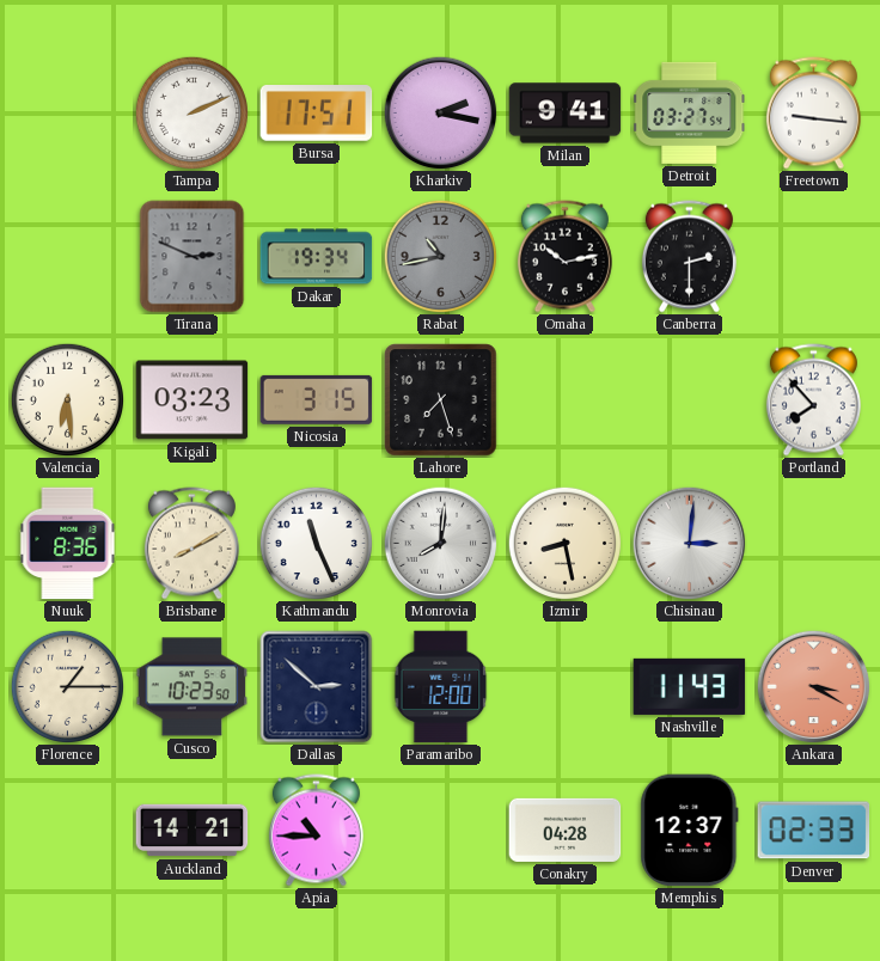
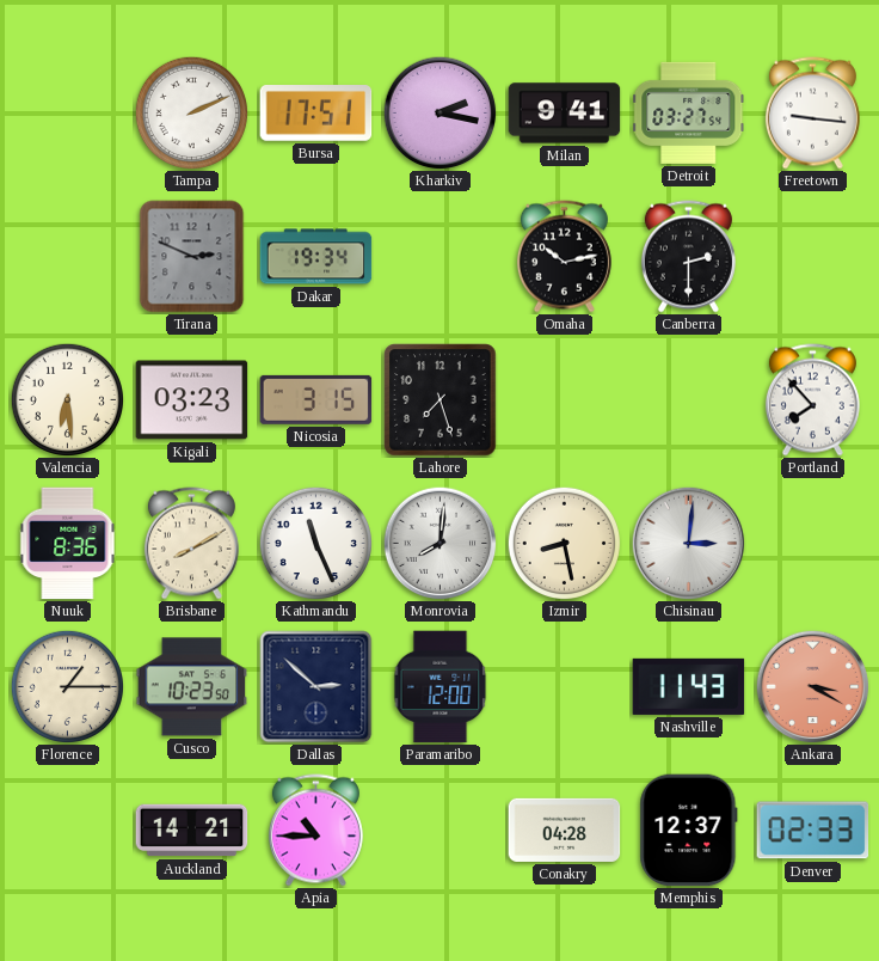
Rabat: 10:43 -> none (440, 256)
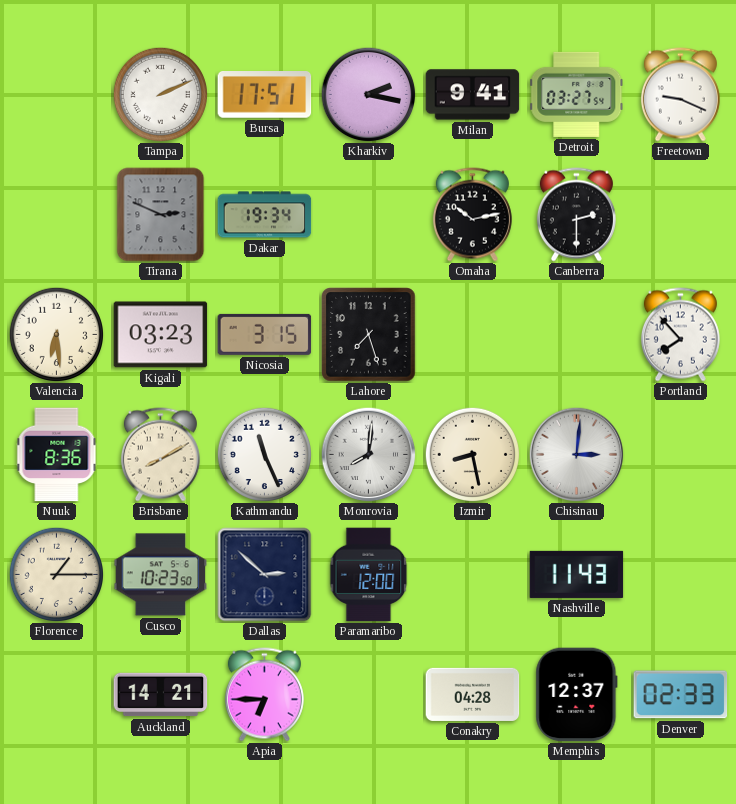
Freetown: 9:16 -> 9:19 (680, 95)
Ankara: 3:20 -> none (812, 686)
Apia: 10:45 -> 6:45 (264, 695)
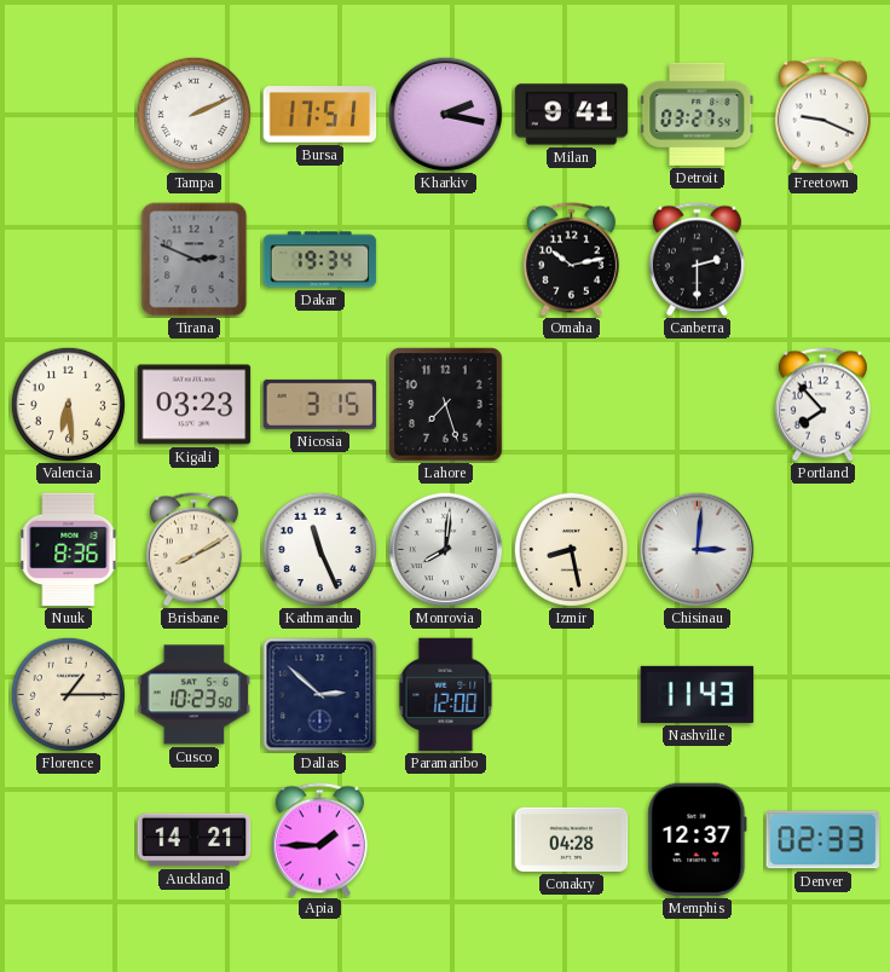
Apia: 6:45 -> 1:45 (319, 840)
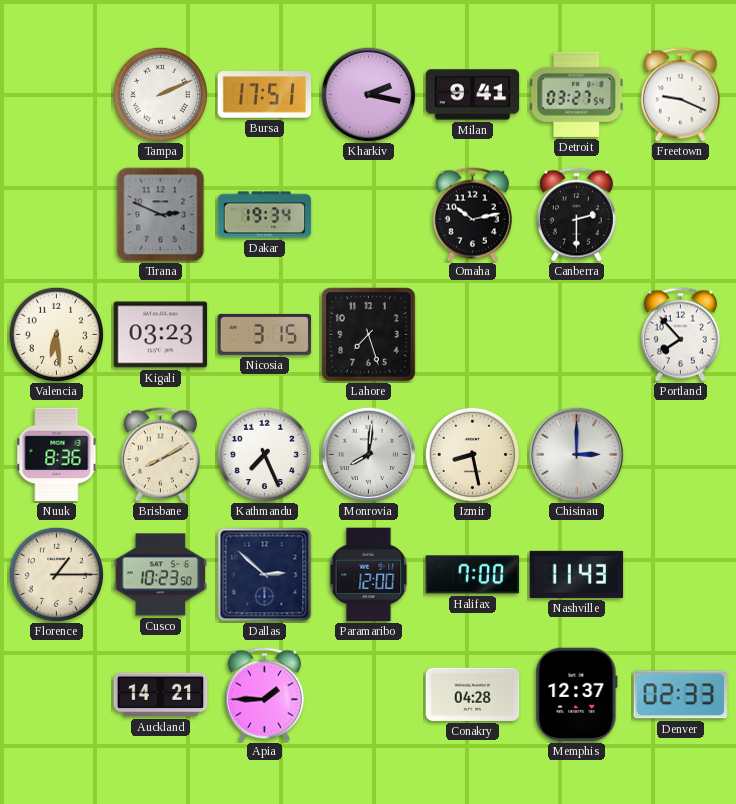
Kathmandu: 11:26 -> 7:26 (264, 454)
Chisinau: 3:01 -> 3:00 (576, 454)
Halifax: none -> 7:00 (473, 575)
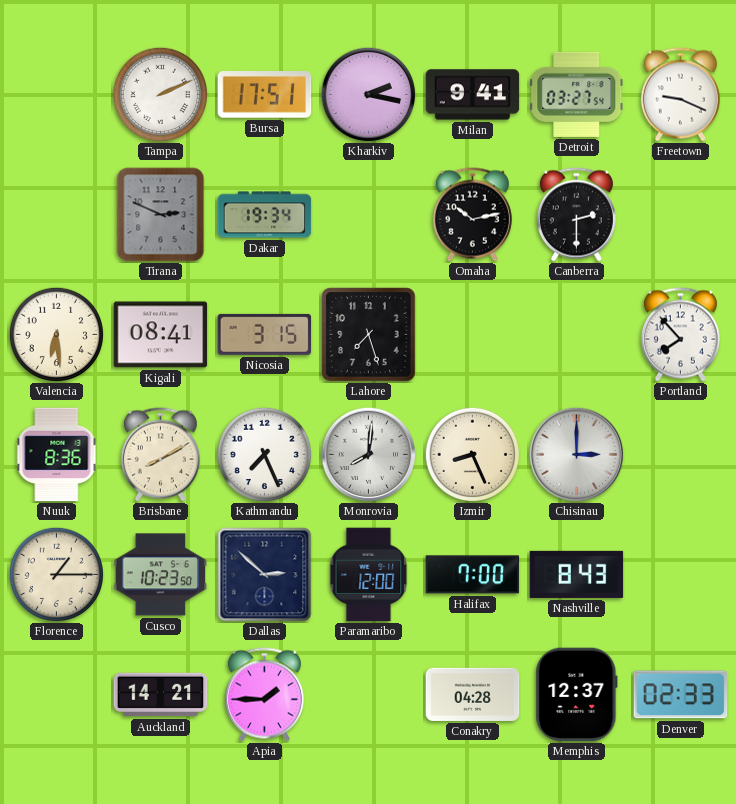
Kigali: 03:23 -> 08:41 (161, 335)
Izmir: 8:28 -> 8:26 (472, 454)
Nashville: 11:43 -> 8:43 (577, 574)
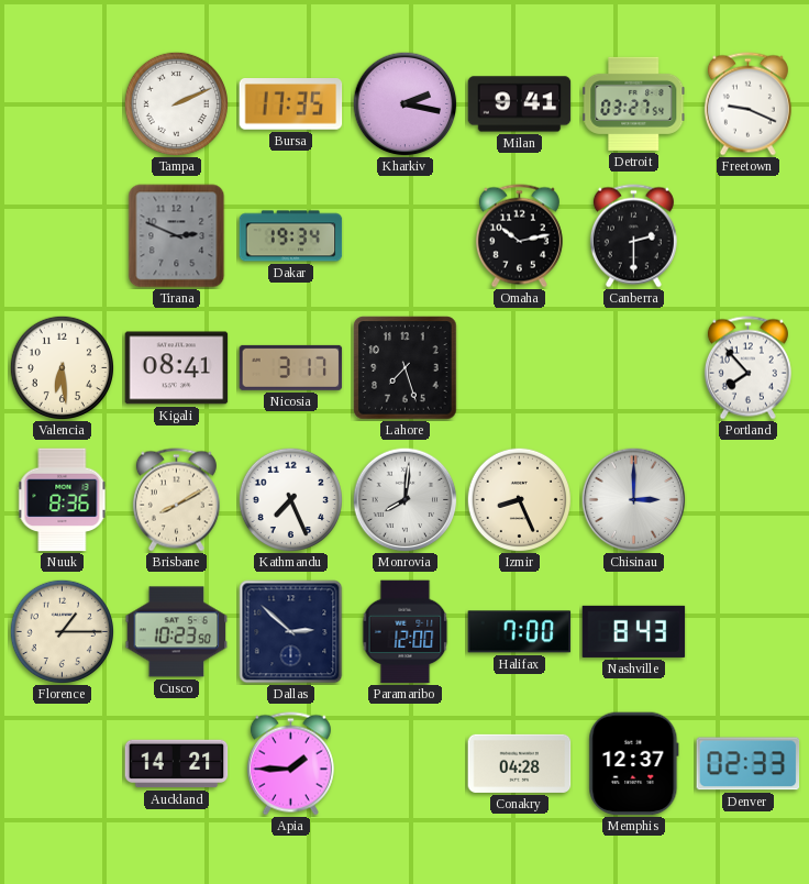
Bursa: 17:51 -> 17:35 (291, 104)
Nicosia: 3:15 -> 3:17 (291, 367)
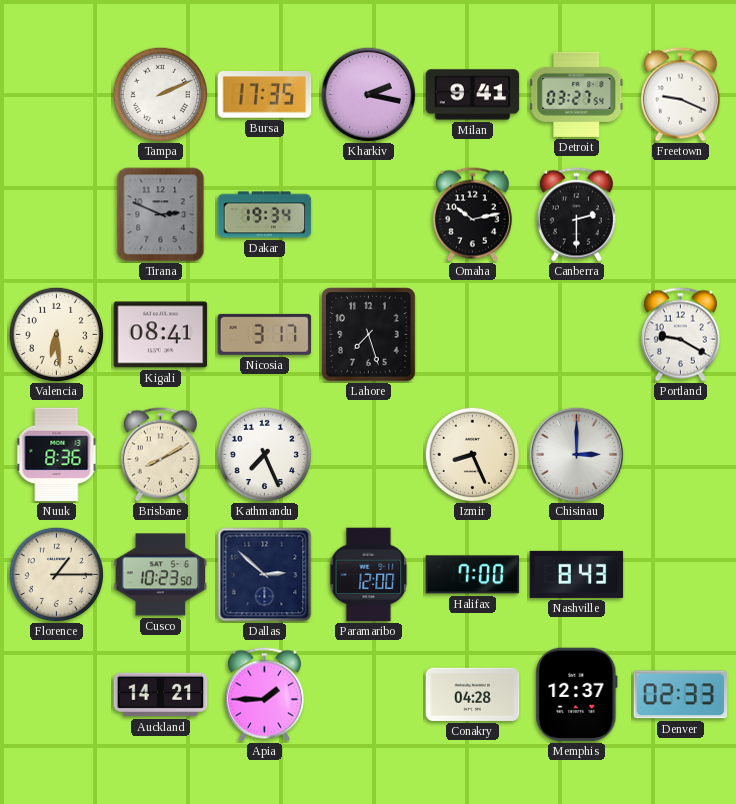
Portland: 7:53 -> 9:20 (680, 335)
Monrovia: 8:01 -> none (404, 499)
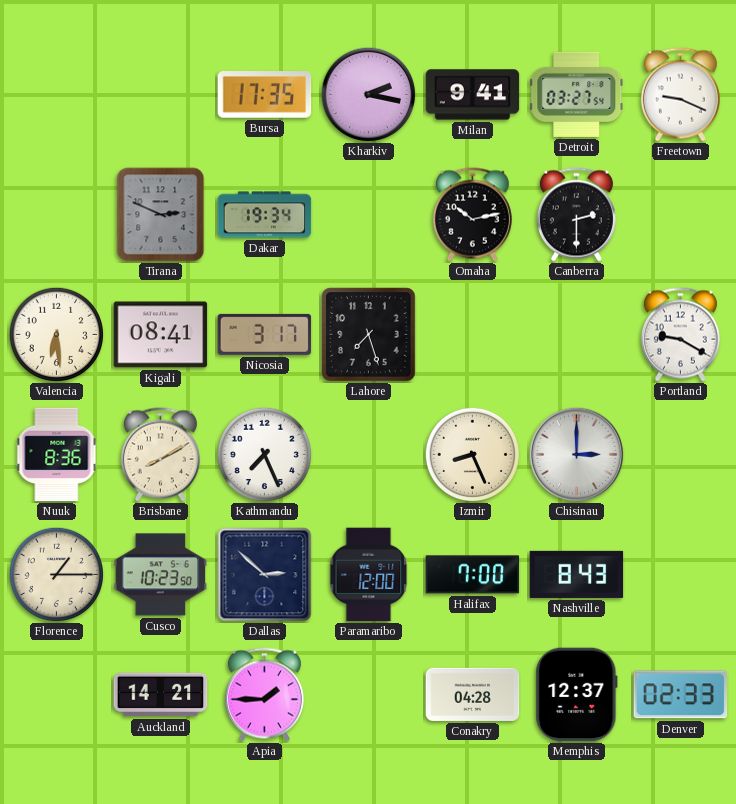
Tampa: 2:11 -> none (160, 94)
